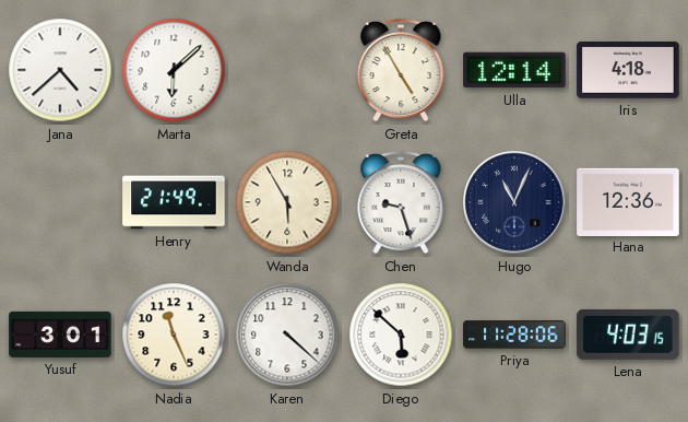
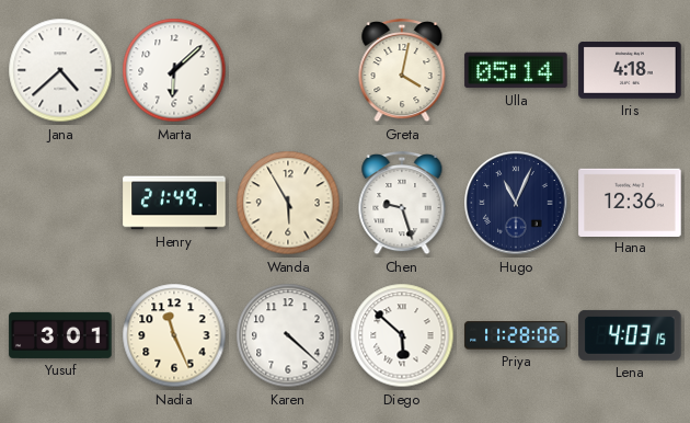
Greta: 4:55 -> 4:02 (402, 70)
Ulla: 12:14 -> 05:14 (516, 70)
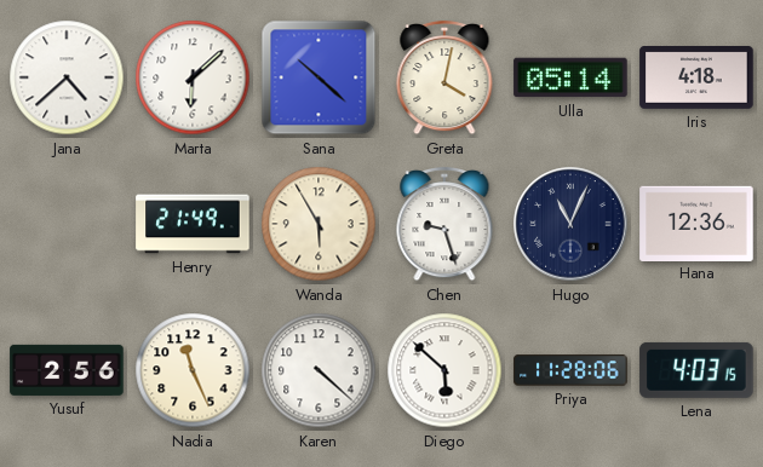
Sana: none -> 10:22 (319, 77)
Yusuf: 3:01 -> 2:56 (67, 370)
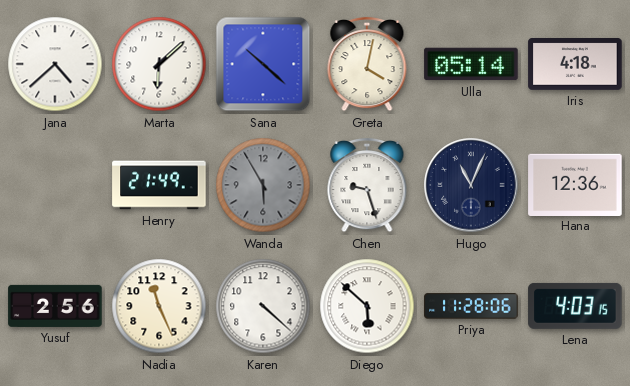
Wanda dial: cream -> grey (263, 185)
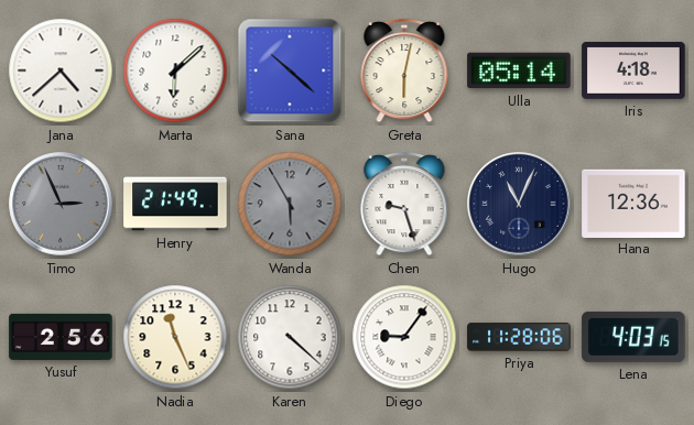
Greta: 4:02 -> 6:02 (404, 70)
Timo: none -> 2:56 (61, 204)
Diego: 5:52 -> 9:06 (404, 337)
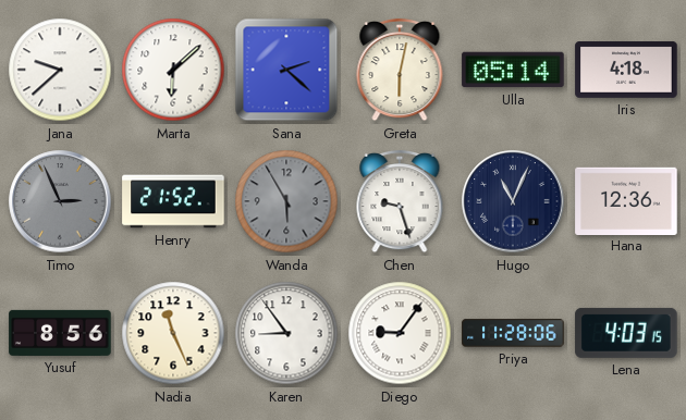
Jana: 4:38 -> 9:38 (60, 70)
Sana: 10:22 -> 2:22 (286, 70)
Henry: 21:49 -> 21:52 (173, 201)
Yusuf: 2:56 -> 8:56 (60, 333)
Karen: 4:22 -> 8:54 (286, 333)
